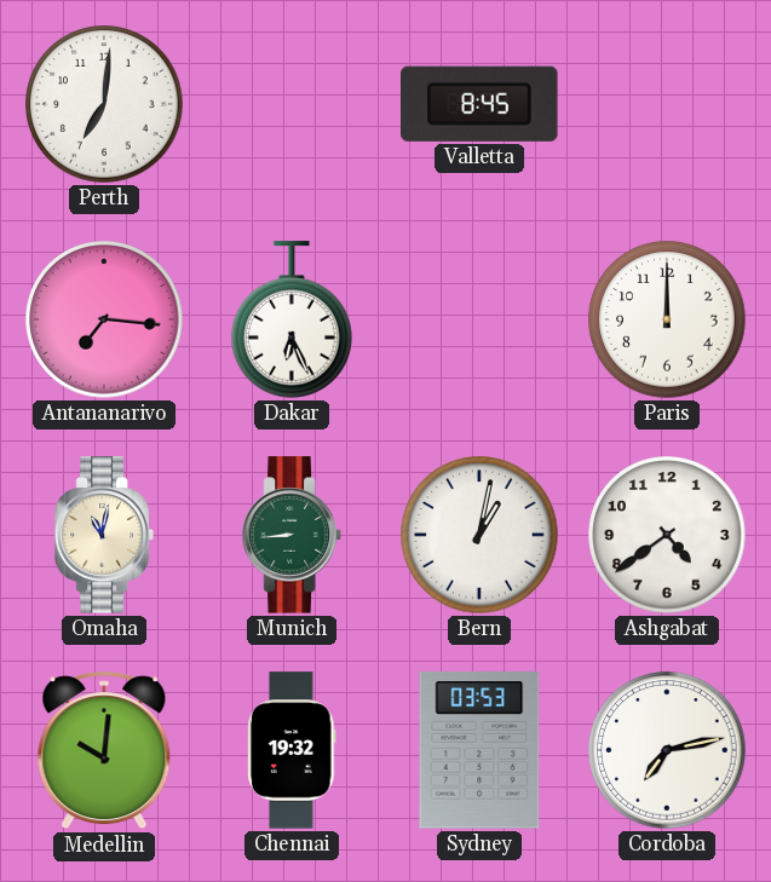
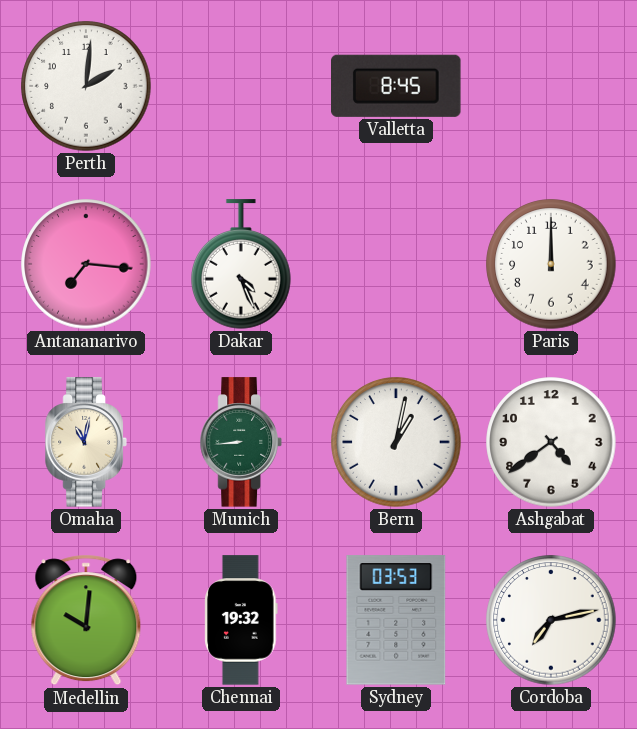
Perth: 7:01 -> 2:01 (86, 86)
Dakar: 6:26 -> 4:26 (242, 264)
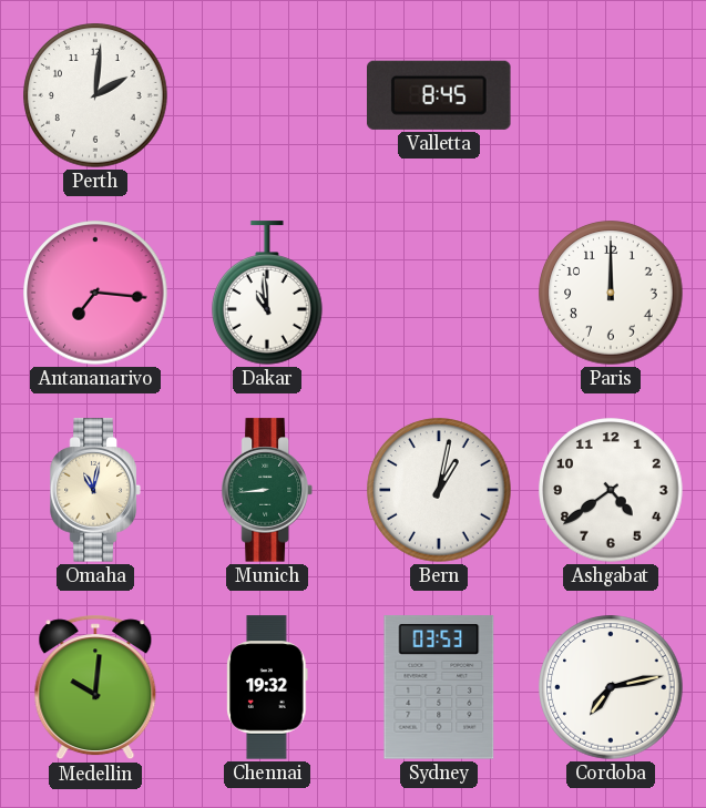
Dakar: 4:26 -> 10:59 (268, 293)
